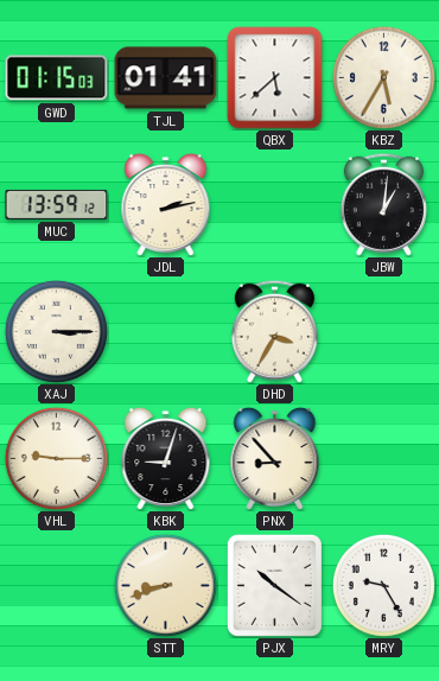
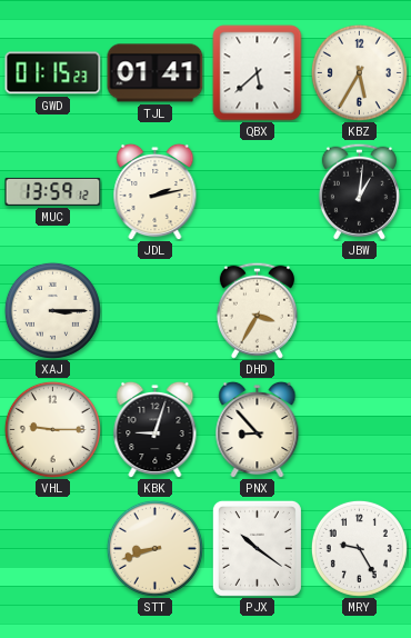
GWD: 01:15:03 -> 01:15:23 (53, 73)
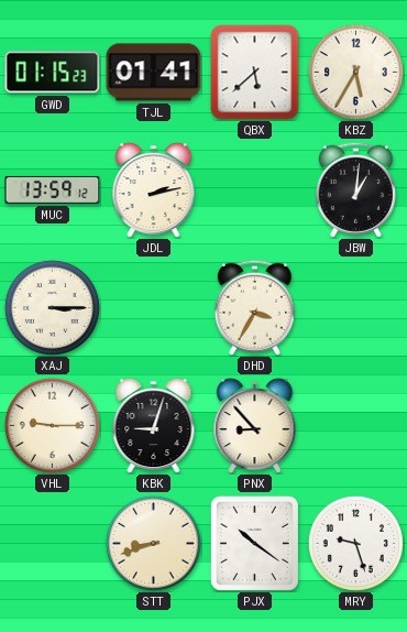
MRY: 9:25 -> 9:27 (355, 543)
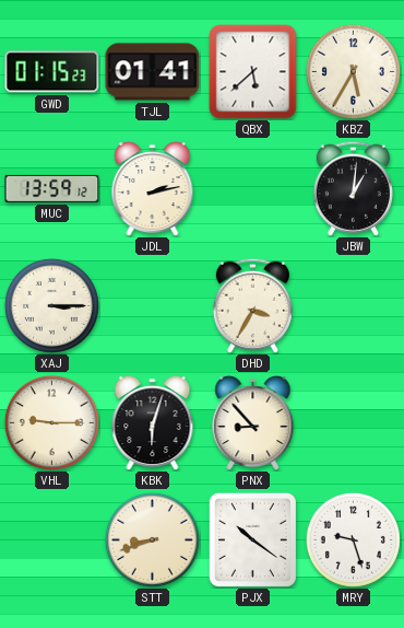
KBK: 9:03 -> 6:03 (153, 422)
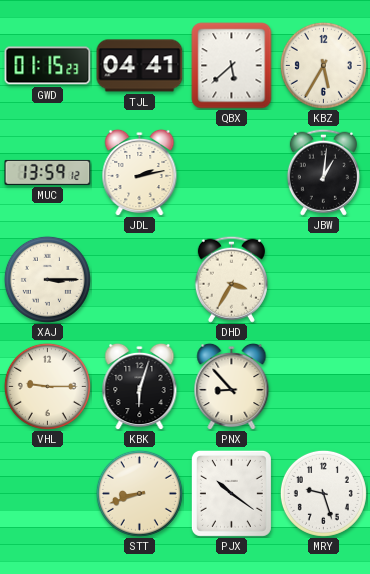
TJL: 01:41 -> 04:41 (140, 66)
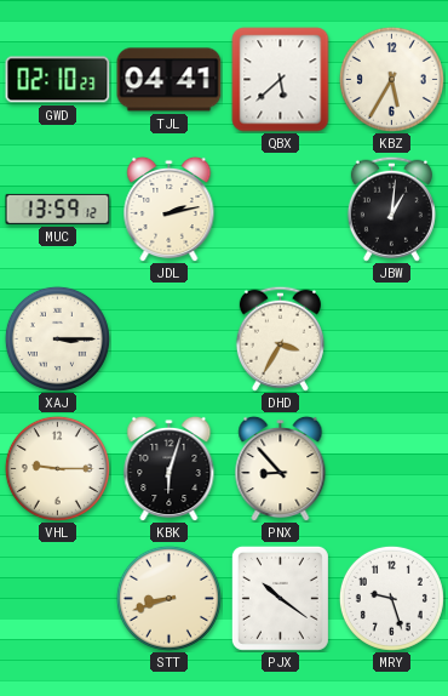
GWD: 01:15 -> 02:10 (58, 80)
